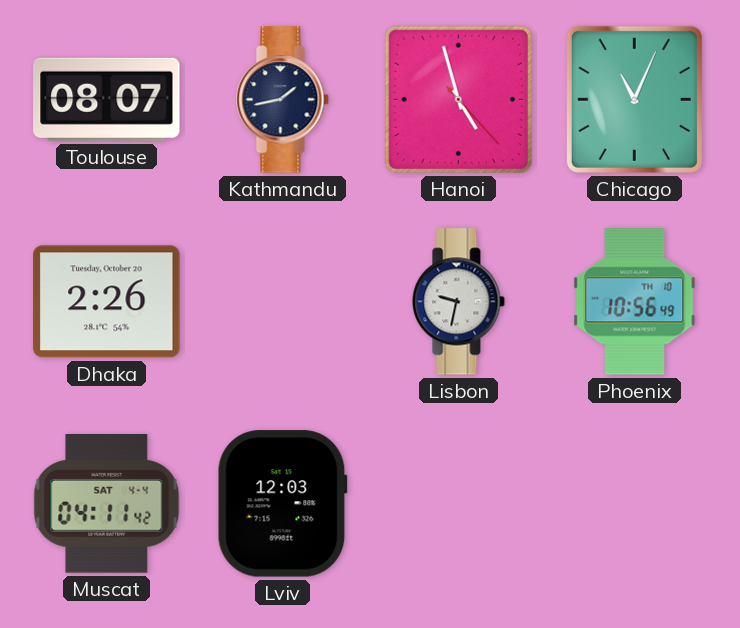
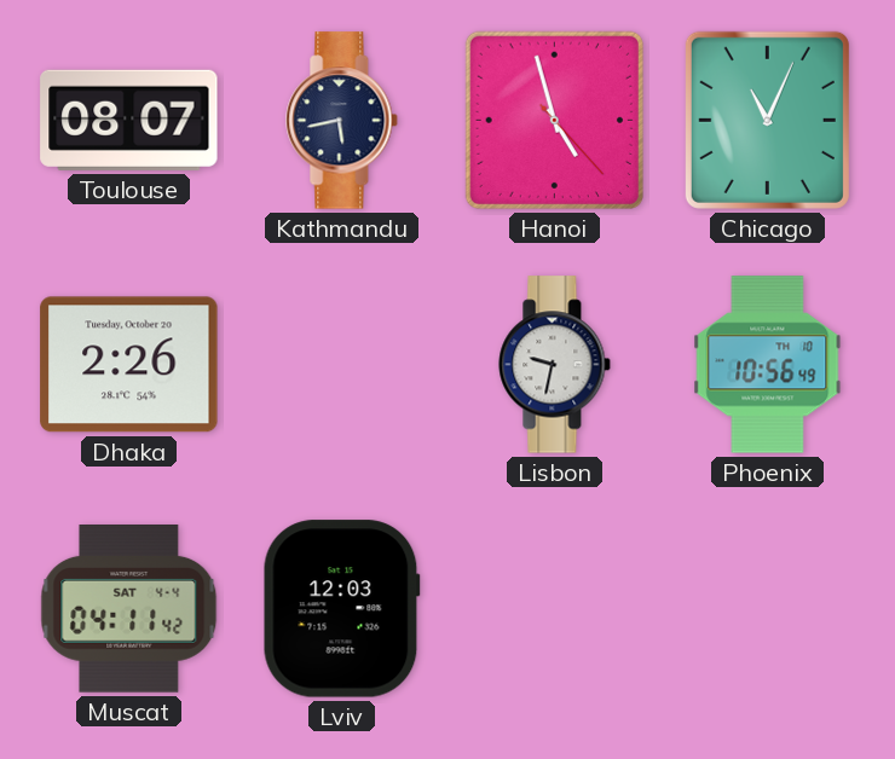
Kathmandu: 1:43 -> 5:43 (342, 121)
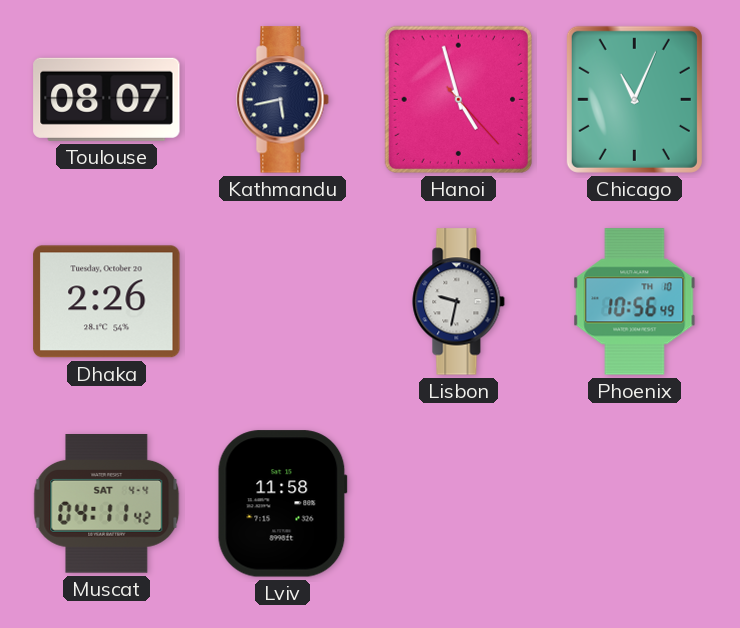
Lviv: 12:03 -> 11:58 (282, 504)
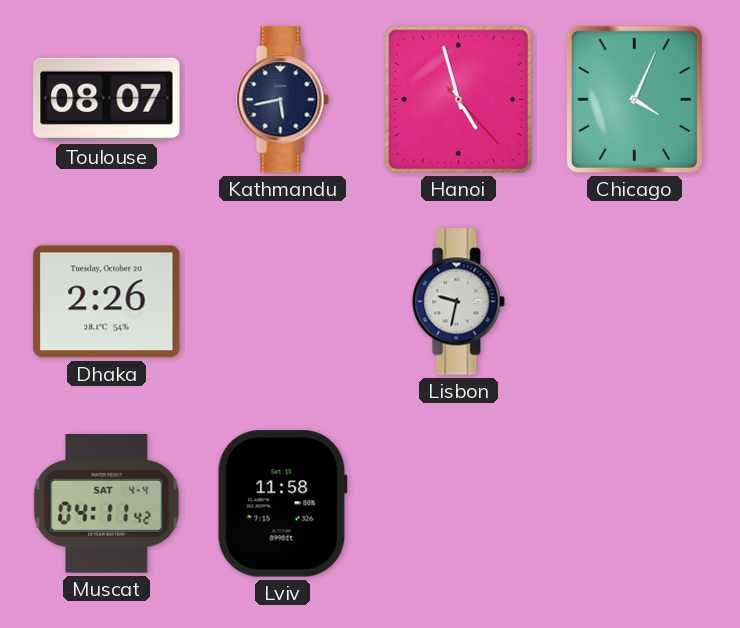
Chicago: 11:04 -> 4:04 (634, 99)
Phoenix: 10:56 -> none (635, 302)
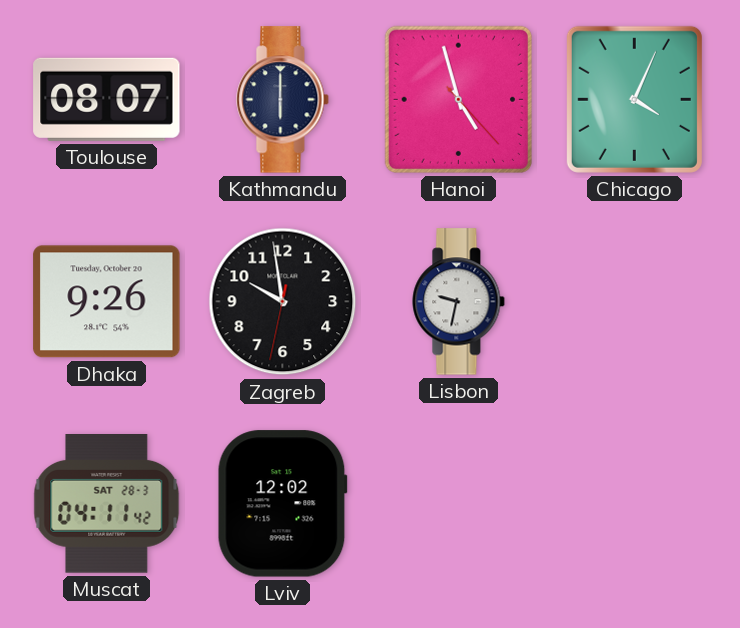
Kathmandu: 5:43 -> 6:00 (283, 100)
Dhaka: 2:26 -> 9:26 (107, 302)
Zagreb: none -> 9:58 (283, 302)
Muscat date: SAT 4-4 -> SAT 28-3 (107, 504)
Lviv: 11:58 -> 12:02 (282, 504)
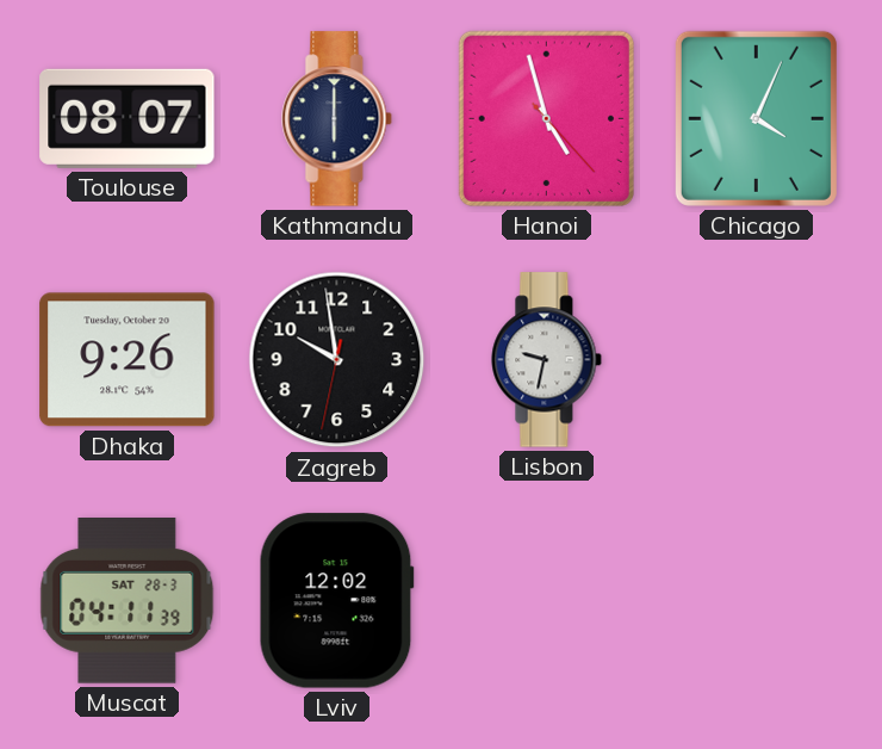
Muscat: 04:11:42 -> 04:11:39 (128, 601)
